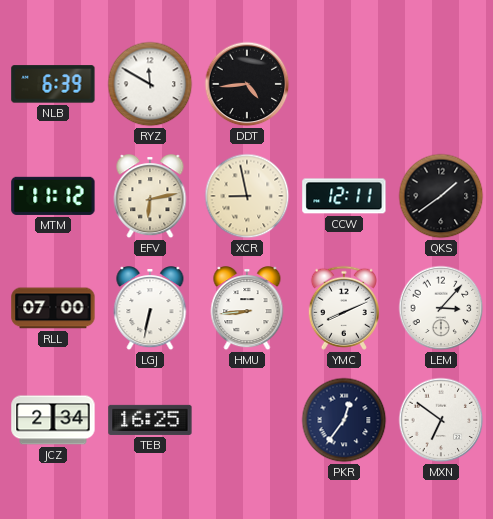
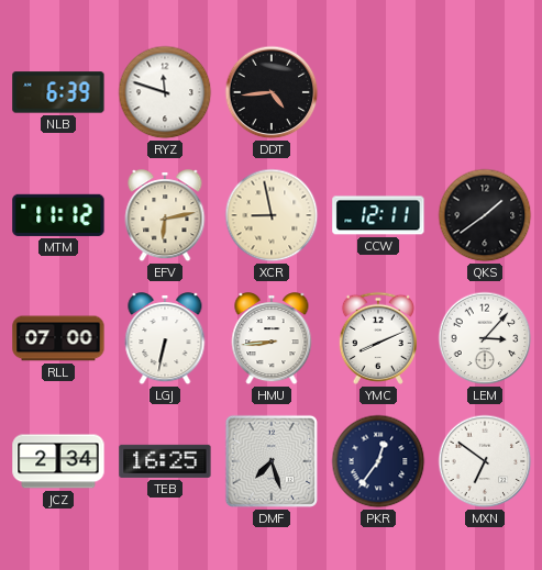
RYZ: 11:50 -> 11:48 (165, 92)
DMF: none -> 7:27 (272, 461)
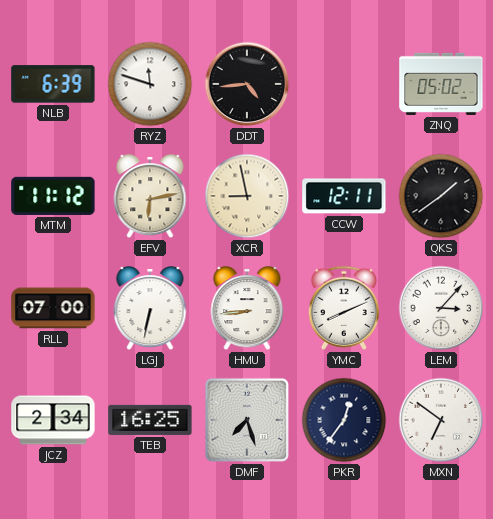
ZNQ: none -> 05:02 (441, 84)
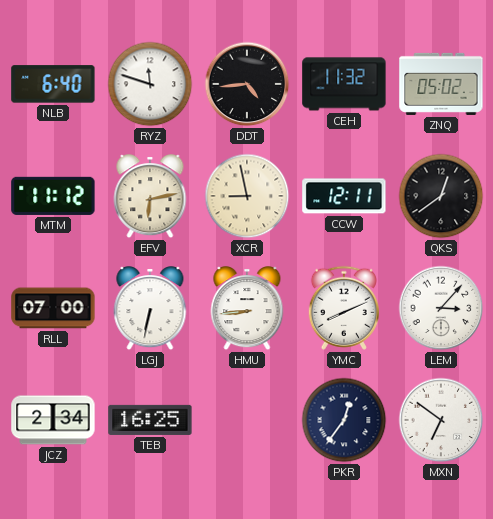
NLB: 6:39 -> 6:40 (53, 84)
CEH: none -> 11:32 (344, 84)
QKS: 1:39 -> 12:39 (441, 196)
DMF: 7:27 -> none (247, 420)
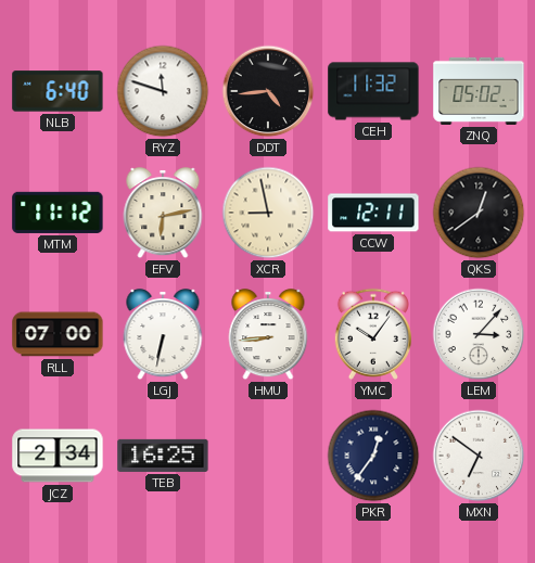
YMC: 8:11 -> 10:06 (373, 334)
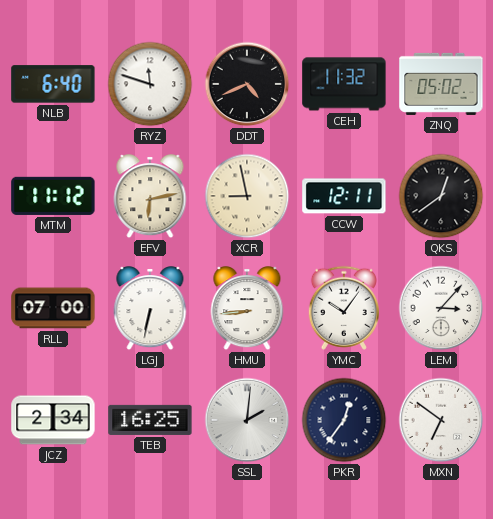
DDT: 4:44 -> 4:41 (247, 84)
SSL: none -> 2:01 (247, 420)
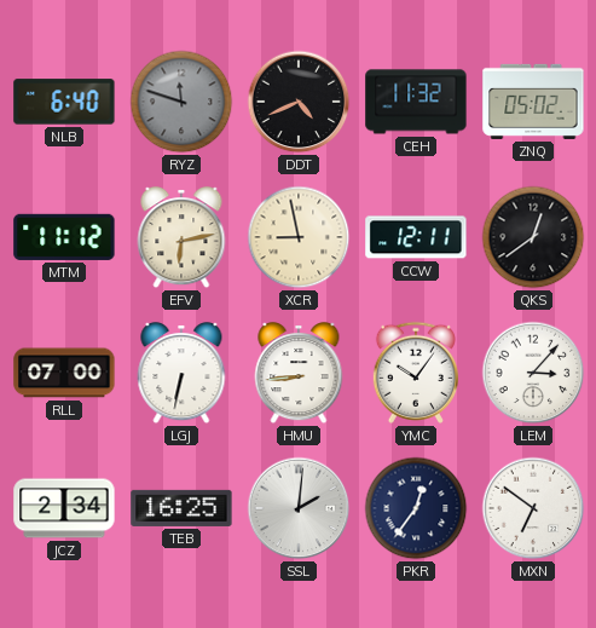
RYZ dial: white -> grey (181, 102)
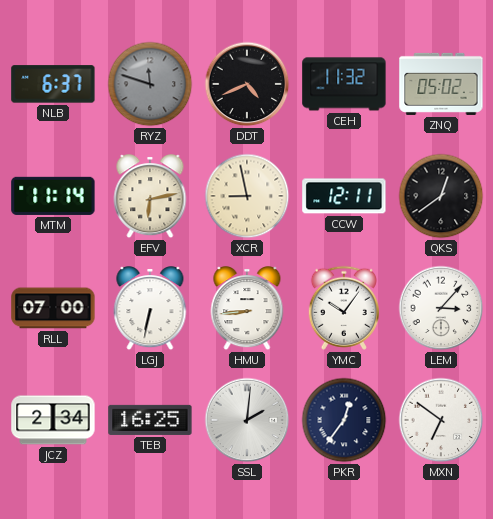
NLB: 6:40 -> 6:37 (53, 84)
MTM: 11:12 -> 11:14 (53, 196)
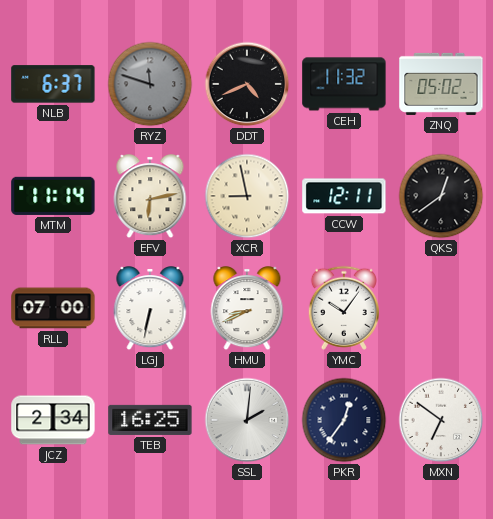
HMU: 8:44 -> 8:41 (247, 309)
LEM: 3:07 -> none (441, 308)
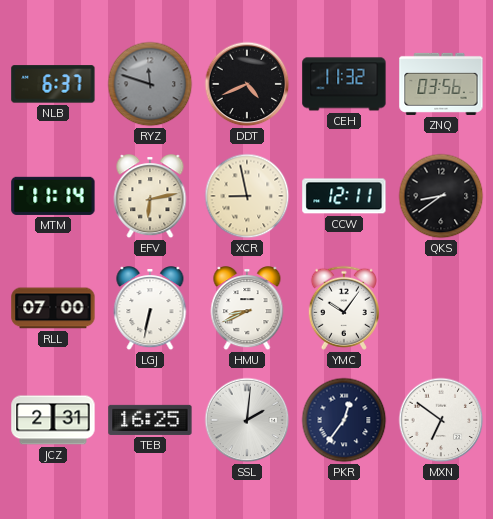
ZNQ: 05:02 -> 03:56 (441, 84)
QKS: 12:39 -> 8:39 (441, 196)
JCZ: 2:34 -> 2:31 (53, 420)
